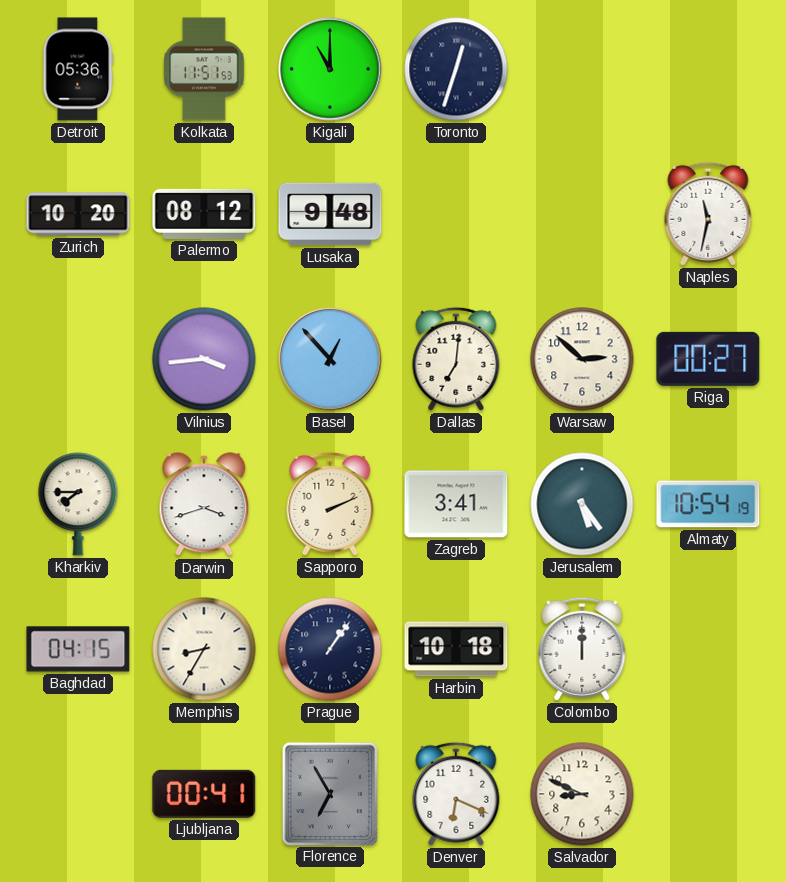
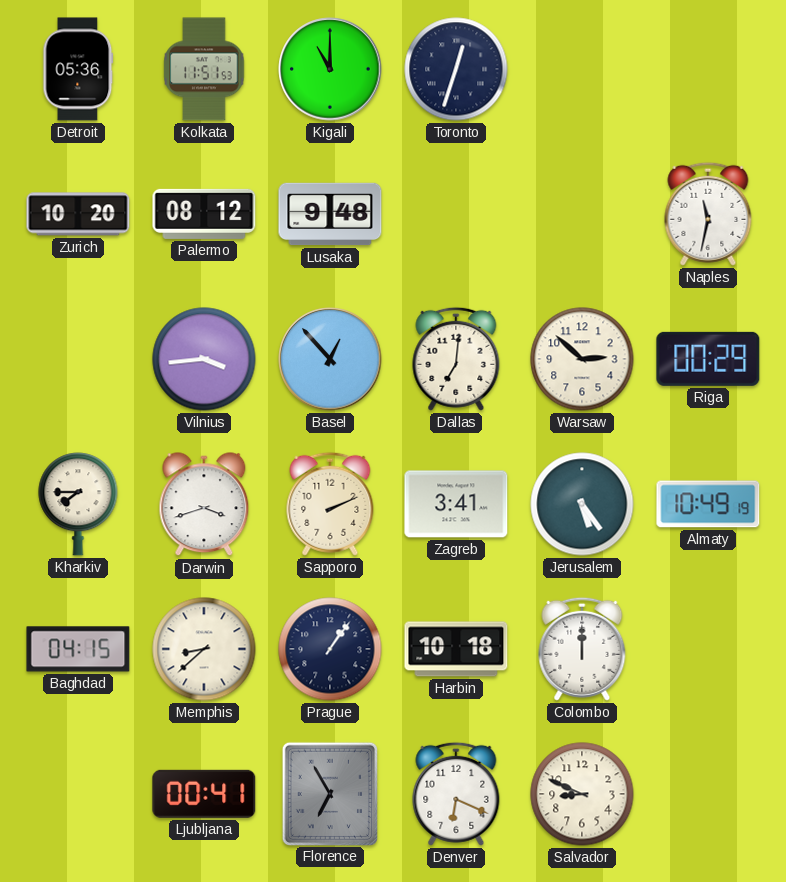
Riga: 00:27 -> 00:29 (708, 359)
Almaty: 10:54 -> 10:49 (708, 504)
Memphis: 8:35 -> 8:38 (204, 649)
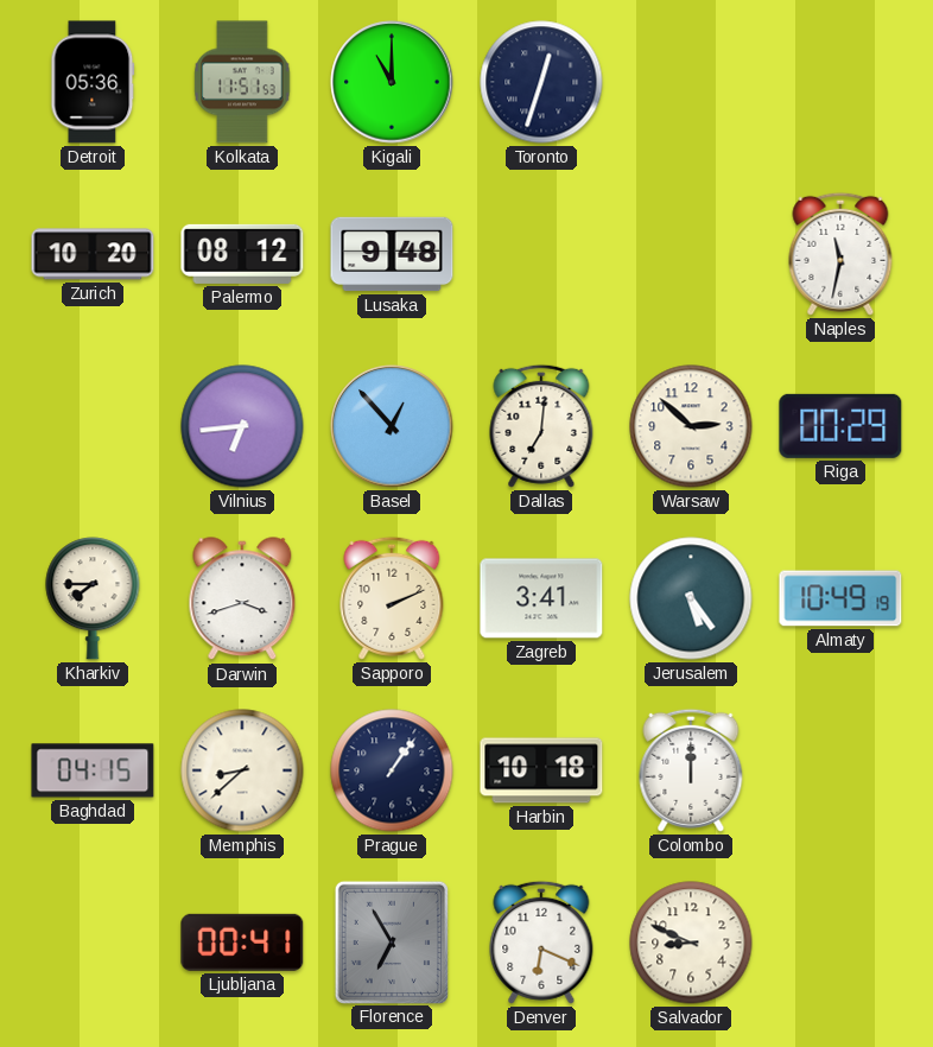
Vilnius: 3:44 -> 6:44 (242, 426)
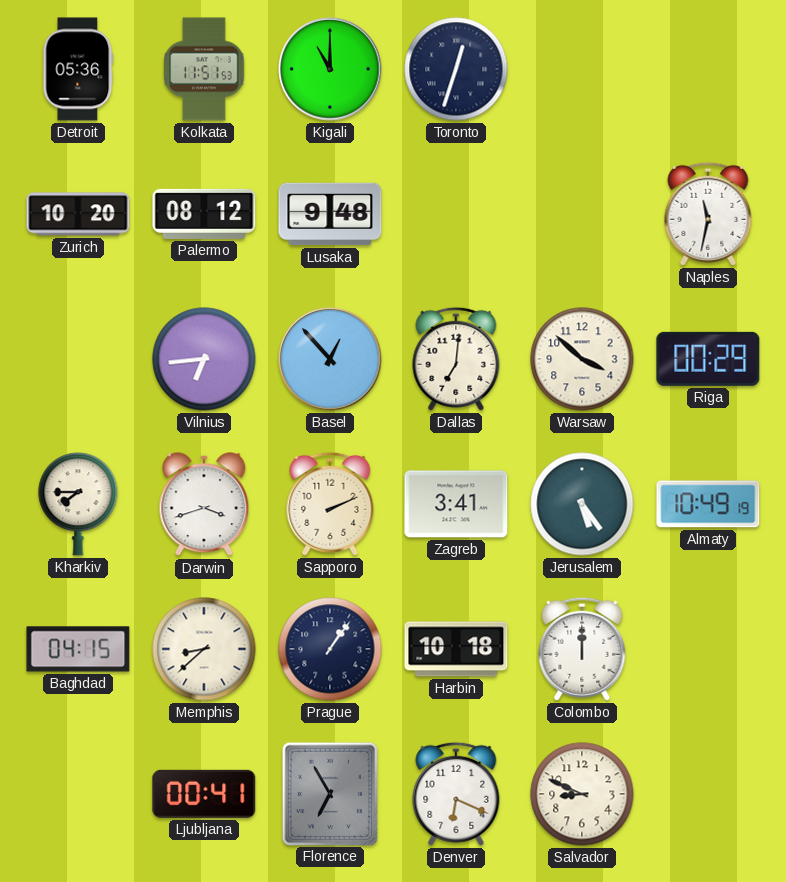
Warsaw: 2:52 -> 3:52 (582, 359)
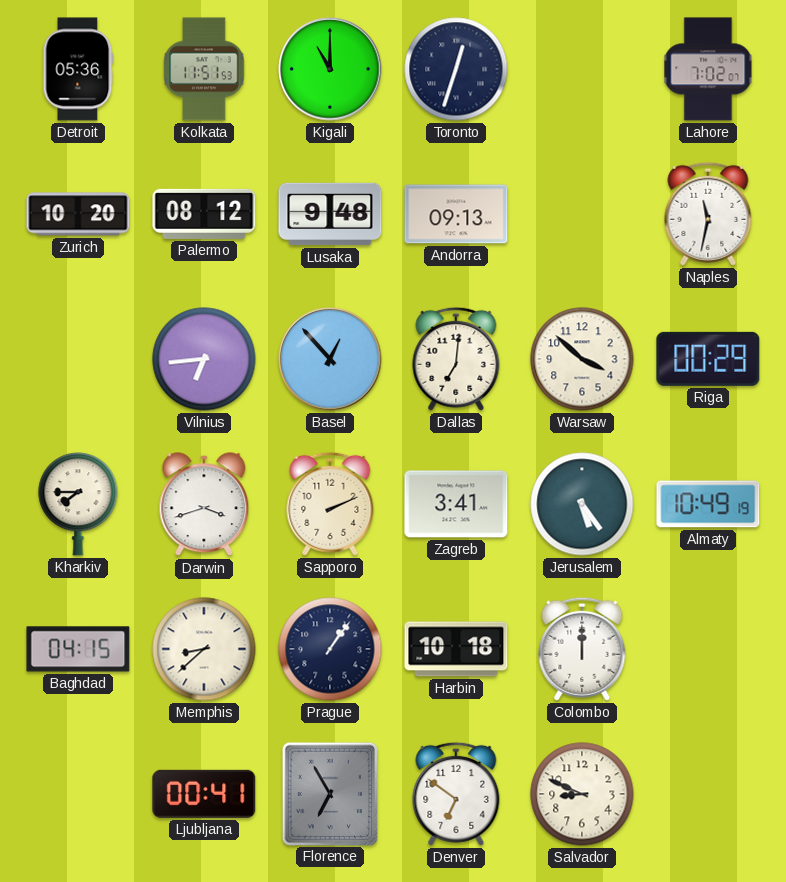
Lahore: none -> 7:02 (708, 69)
Andorra: none -> 09:13 (456, 214)
Denver: 6:19 -> 6:51 (456, 794)
